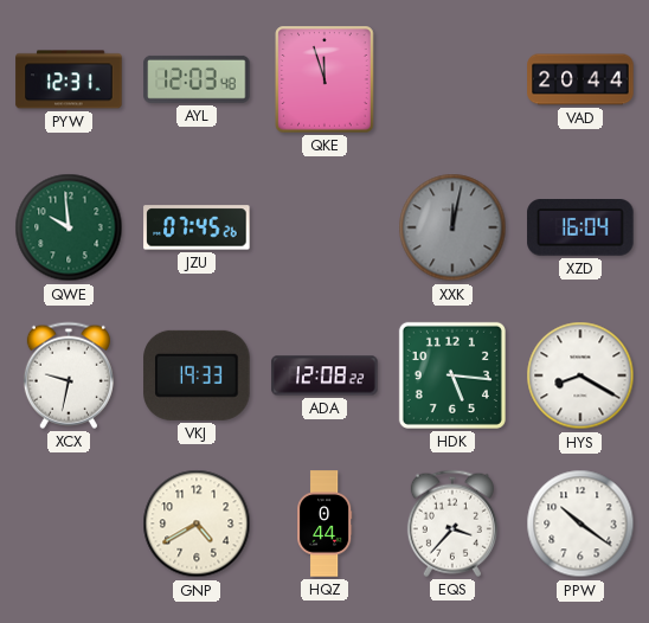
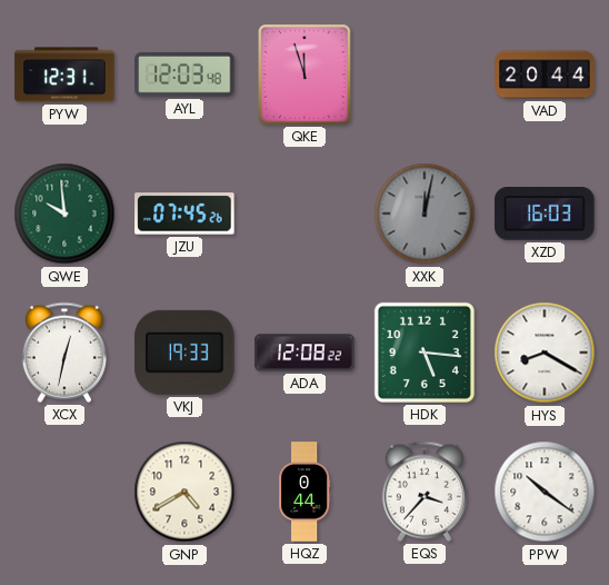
XZD: 16:04 -> 16:03 (545, 215)
XCX: 9:32 -> 12:32 (64, 353)
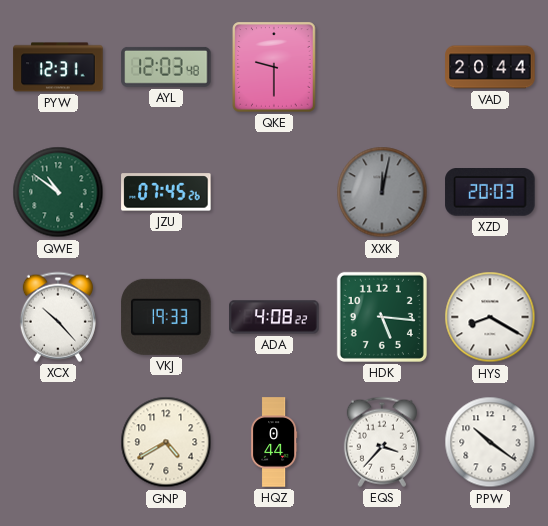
QKE: 11:57 -> 9:30 (274, 67)
QWE: 9:59 -> 10:51 (58, 192)
XZD: 16:03 -> 20:03 (490, 193)
XCX: 12:32 -> 10:23 (58, 317)
ADA: 12:08 -> 4:08 (274, 317)
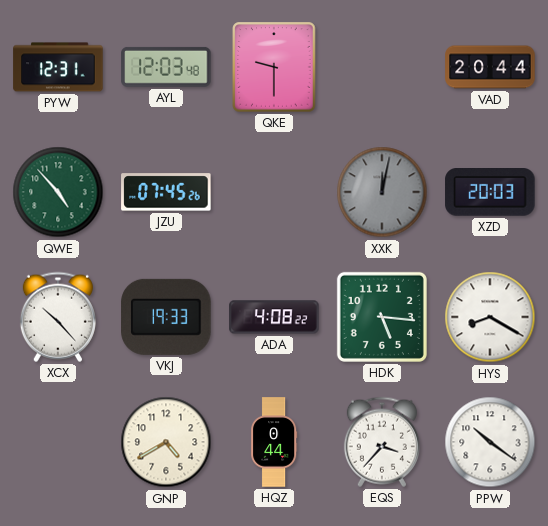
QWE: 10:51 -> 4:53 (58, 192)
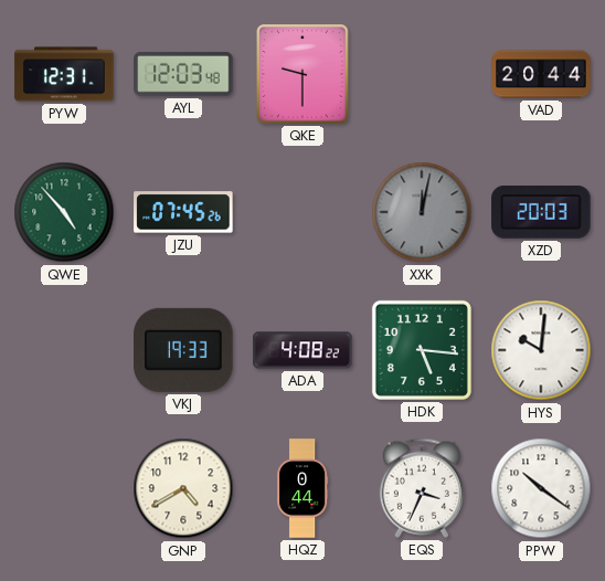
XCX: 10:23 -> none (58, 317)
HYS: 8:20 -> 10:01 (541, 350)
EQS: 3:37 -> 3:34 (422, 488)
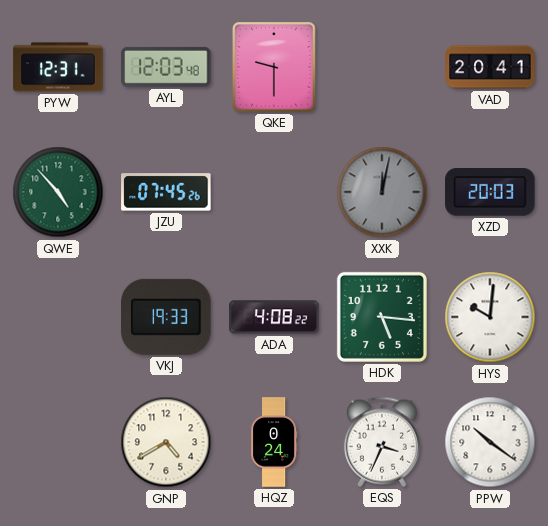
VAD: 20:44 -> 20:41 (490, 67)
HQZ: 0:44 -> 0:24 (274, 442)
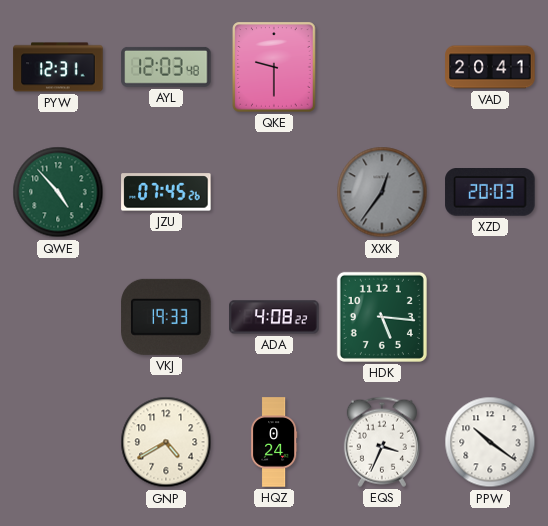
XXK: 12:02 -> 12:36 (382, 192)
HYS: 10:01 -> none (490, 317)
